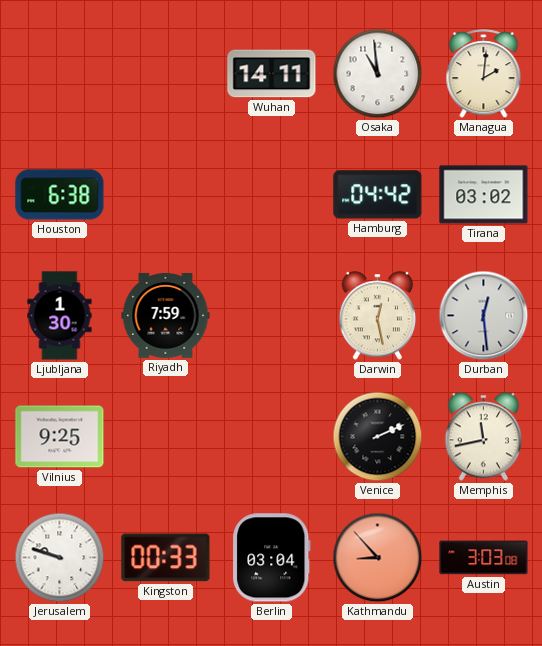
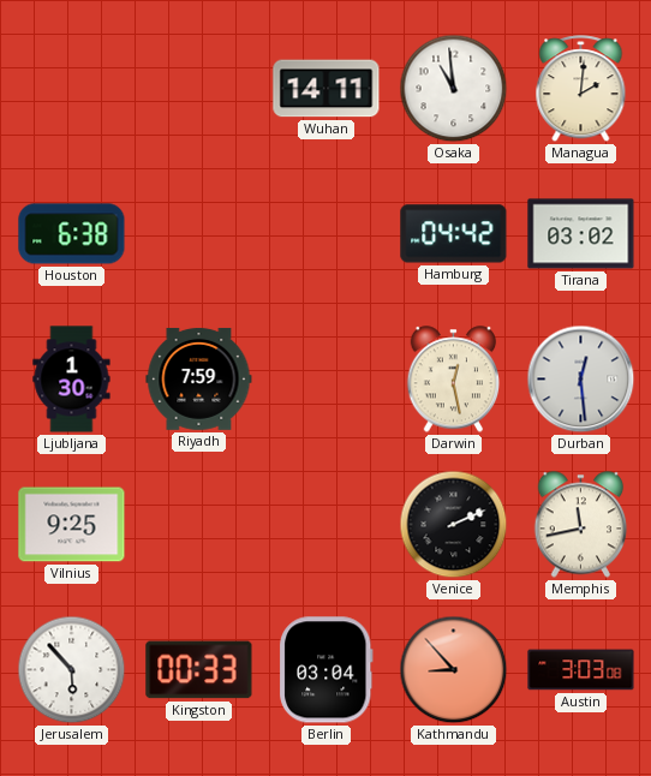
Jerusalem: 9:48 -> 5:53 (72, 670)
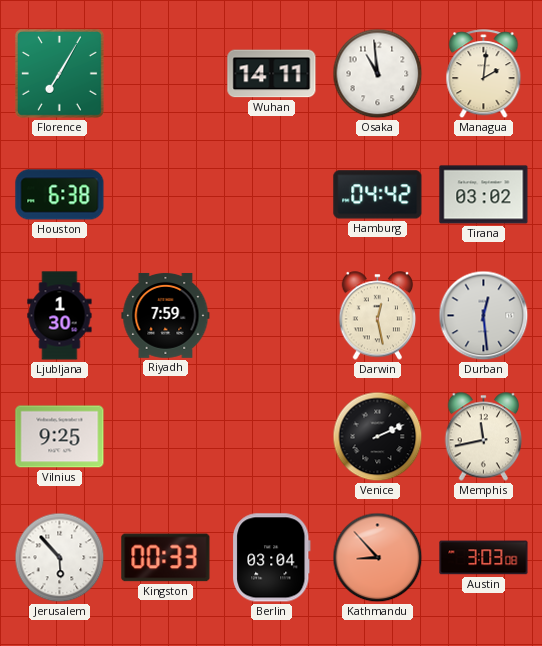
Florence: none -> 7:05 (59, 73)
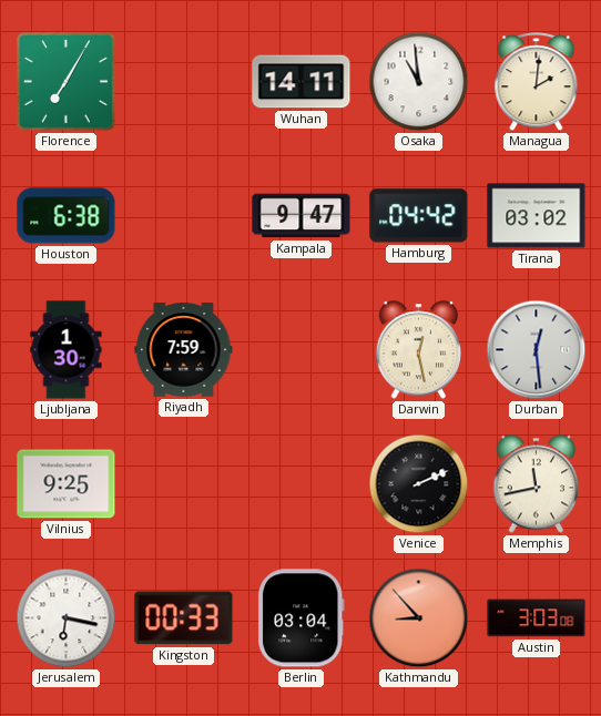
Kampala: none -> 9:47 (302, 216)
Jerusalem: 5:53 -> 6:17 (67, 618)
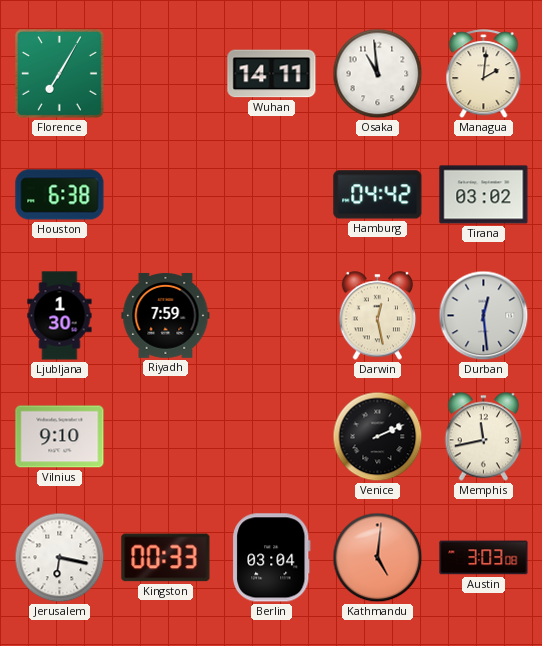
Kampala: 9:47 -> none (302, 216)
Vilnius: 9:25 -> 9:10 (60, 437)
Kathmandu: 8:53 -> 5:01 (378, 558)
